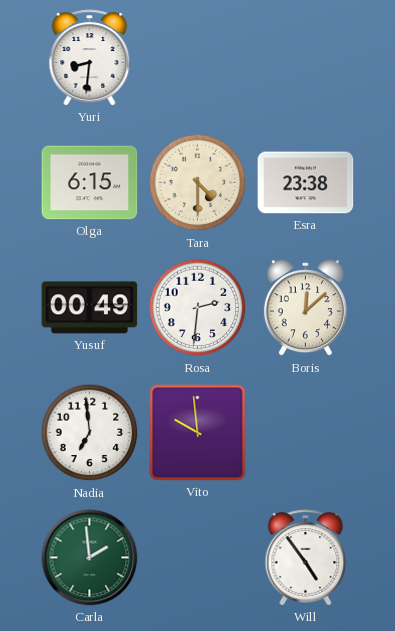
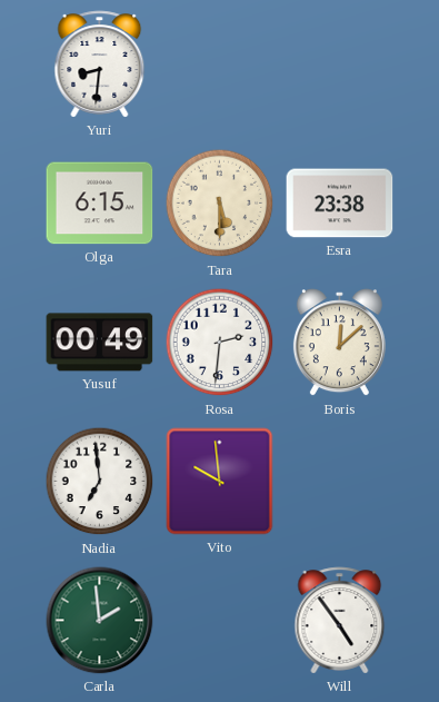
Tara: 4:30 -> 5:30 (220, 204)
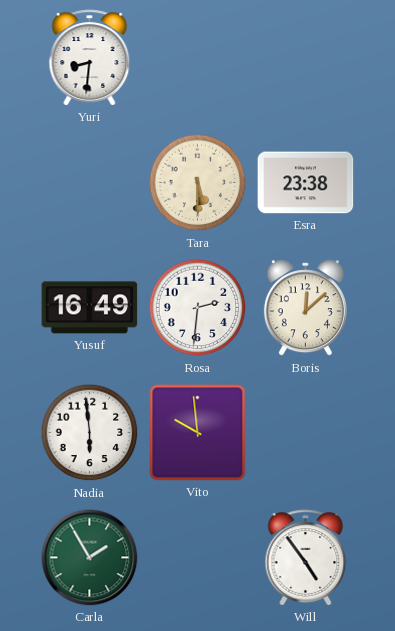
Olga: 6:15 -> none (100, 204)
Yusuf: 00:49 -> 16:49 (90, 308)
Nadia: 6:59 -> 5:59 (90, 433)
Carla: 1:59 -> 1:55 (90, 558)
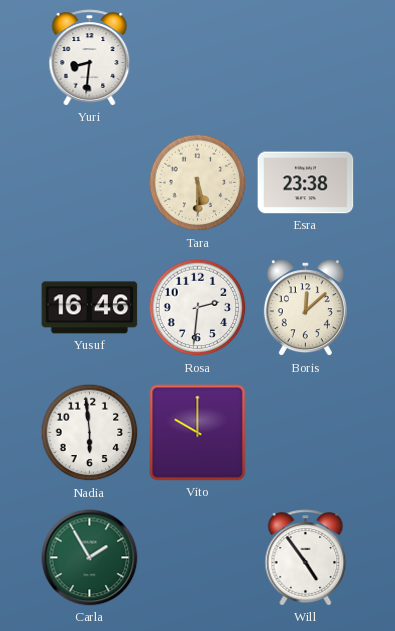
Yusuf: 16:49 -> 16:46 (90, 308)
Vito: 9:59 -> 10:00 (198, 433)
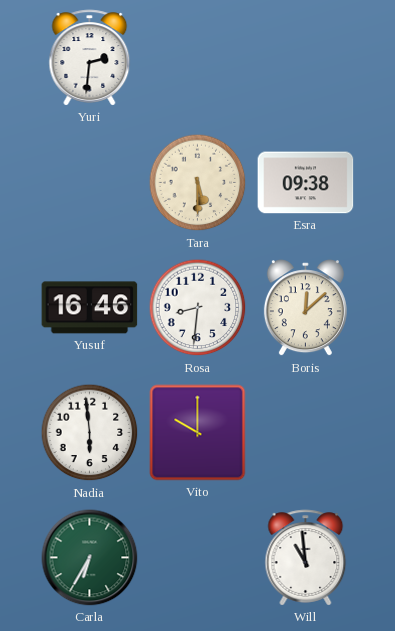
Yuri: 8:31 -> 2:31 (90, 58)
Esra: 23:38 -> 09:38 (306, 183)
Rosa: 2:31 -> 8:31 (198, 308)
Carla: 1:55 -> 6:35 (90, 558)
Will: 4:54 -> 10:59 (306, 558)
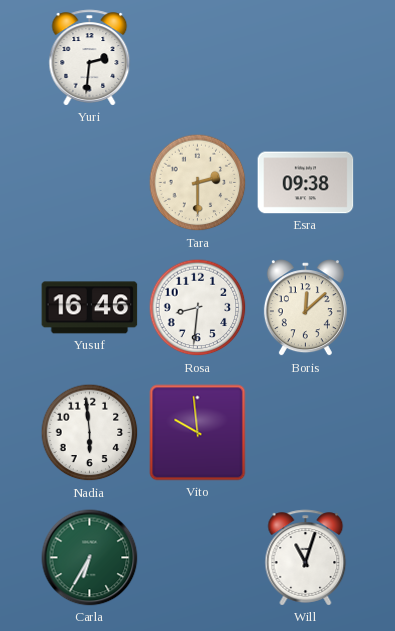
Tara: 5:30 -> 2:30 (198, 183)
Vito: 10:00 -> 9:59 (198, 433)
Will: 10:59 -> 11:03 (306, 558)
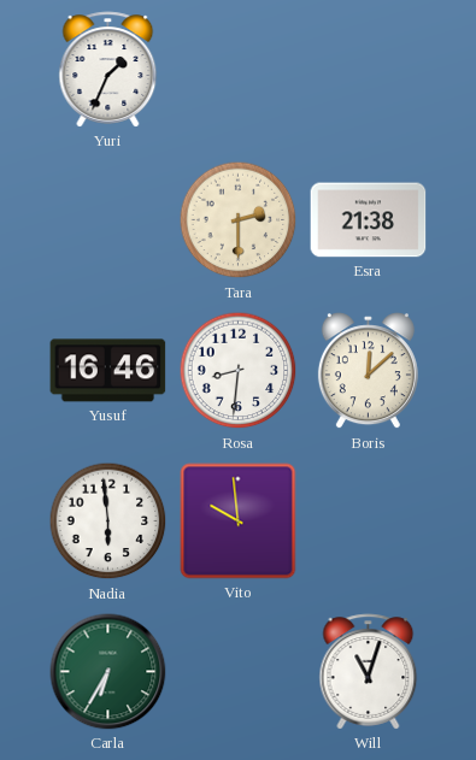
Yuri: 2:31 -> 1:34 (108, 70)
Esra: 09:38 -> 21:38 (369, 220)
